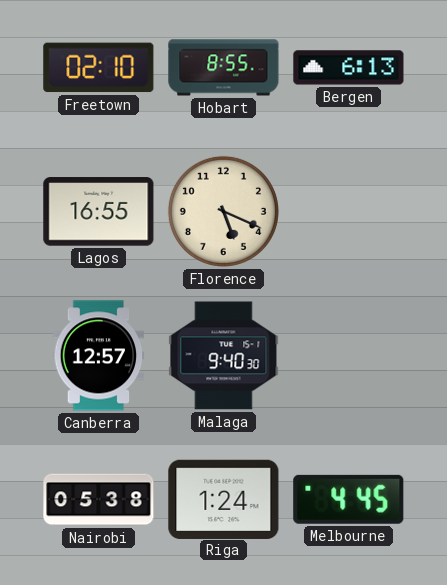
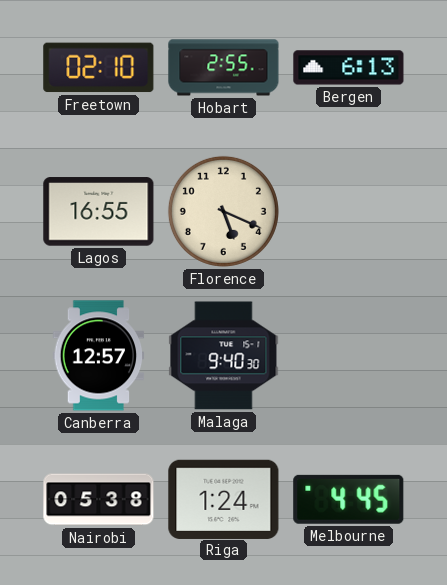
Hobart: 8:55 -> 2:55 (224, 68)
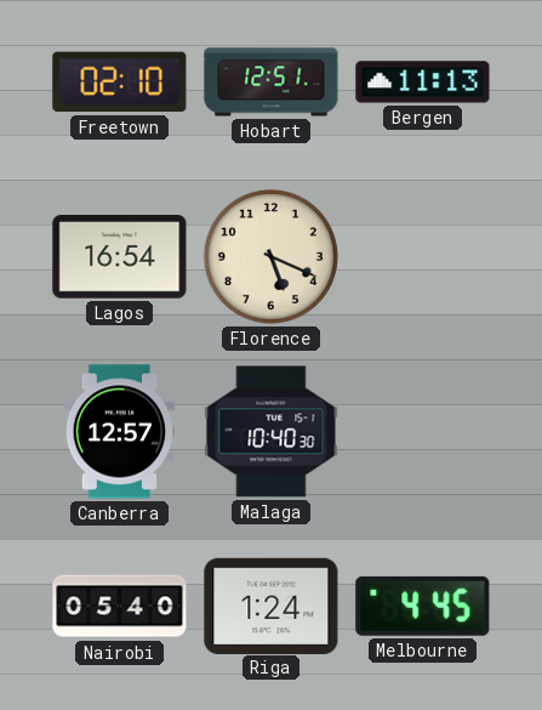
Hobart: 2:55 -> 12:51 (272, 83)
Bergen: 6:13 -> 11:13 (423, 83)
Lagos: 16:55 -> 16:54 (120, 257)
Malaga: 9:40 -> 10:40 (272, 432)
Nairobi: 05:38 -> 05:40 (120, 607)
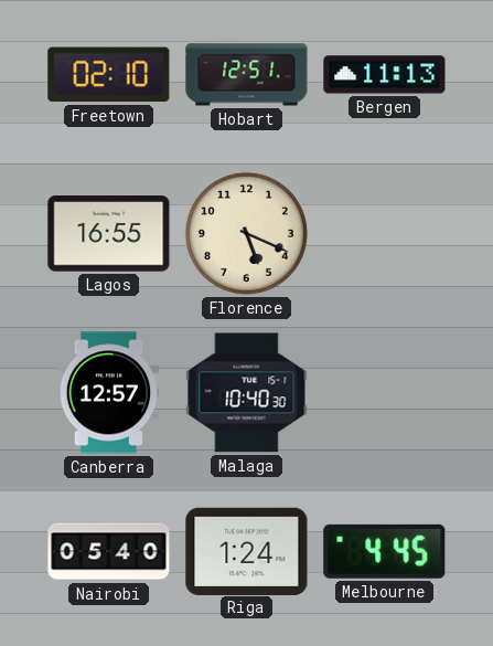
Lagos: 16:54 -> 16:55 (109, 234)
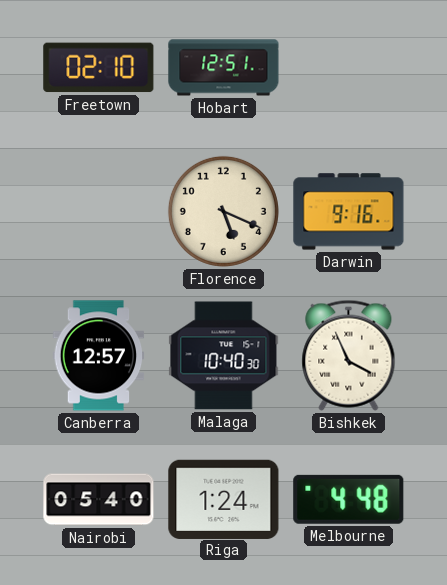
Bergen: 11:13 -> none (385, 75)
Lagos: 16:55 -> none (109, 234)
Darwin: none -> 9:16 (349, 212)
Bishkek: none -> 3:56 (349, 355)
Melbourne: 4:45 -> 4:48 (349, 499)
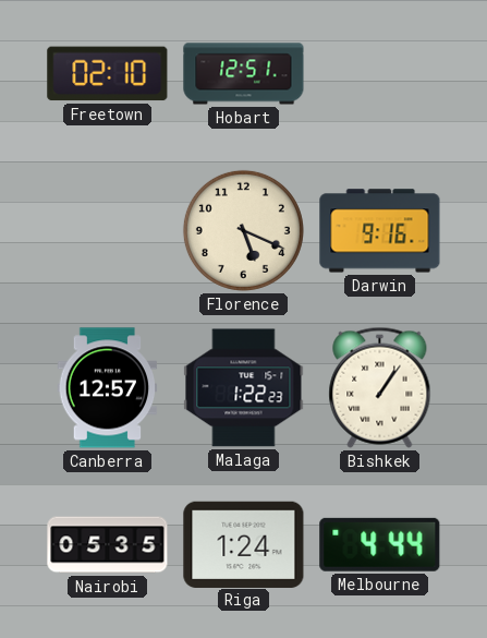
Malaga: 10:40 -> 1:22 (244, 388)
Bishkek: 3:56 -> 1:06 (380, 387)
Nairobi: 05:40 -> 05:35 (108, 545)
Melbourne: 4:48 -> 4:44 (380, 544)
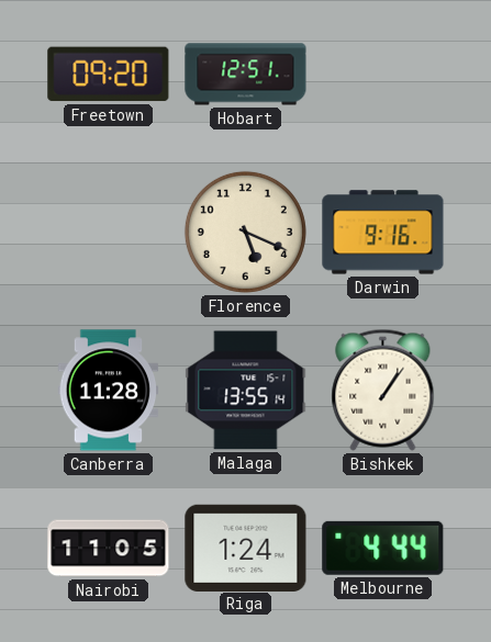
Freetown: 02:10 -> 09:20 (109, 75)
Canberra: 12:57 -> 11:28 (109, 391)
Malaga: 1:22 -> 13:55 (246, 391)
Nairobi: 05:35 -> 11:05 (109, 549)
